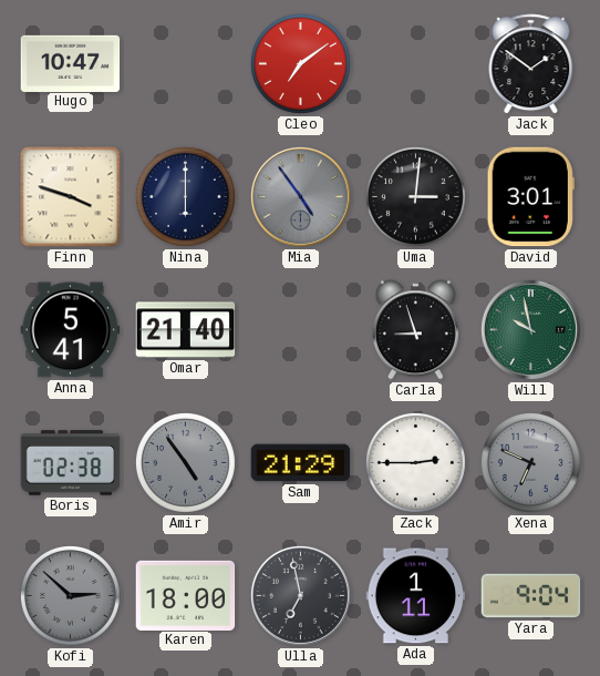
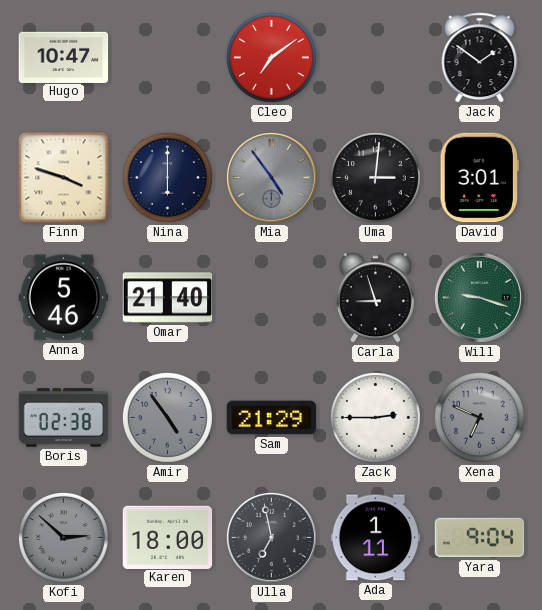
Anna: 5:41 -> 5:46 (64, 298)
Will: 9:58 -> 9:18 (479, 297)
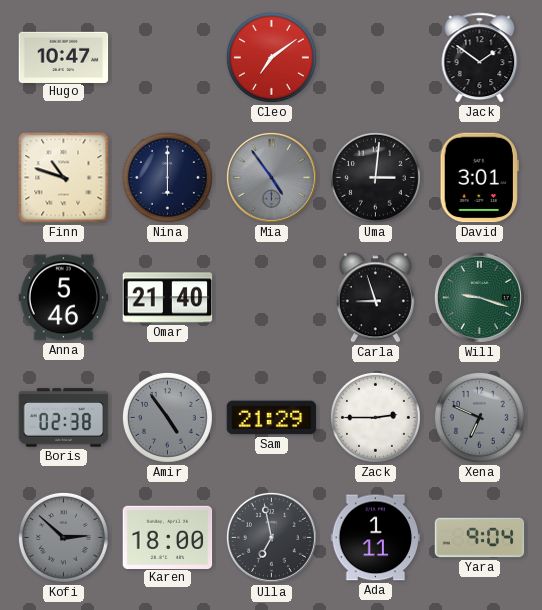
Finn: 3:48 -> 10:48 (64, 178)
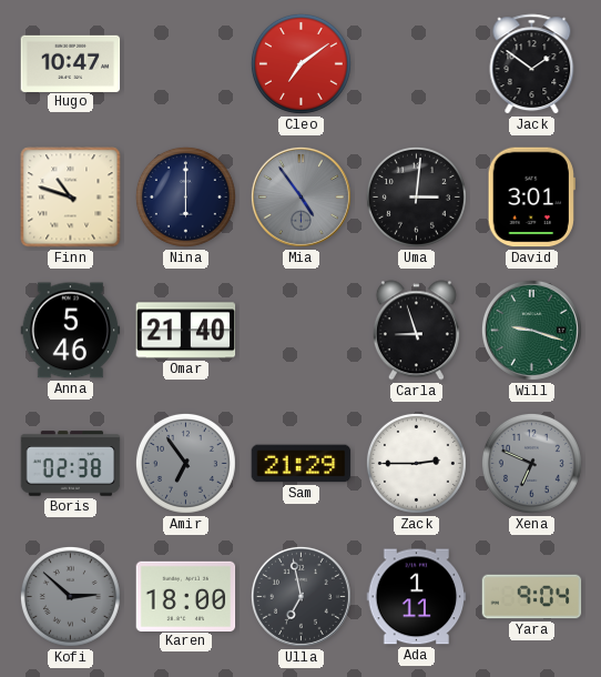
Amir: 4:54 -> 6:54 (185, 463)
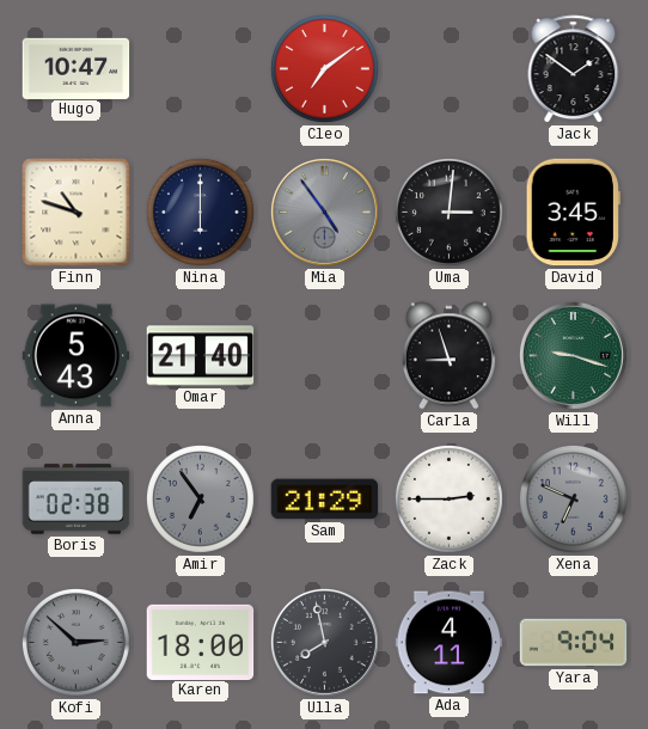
David: 3:01 -> 3:45 (573, 213)
Anna: 5:46 -> 5:43 (77, 356)
Ulla: 6:58 -> 7:58 (324, 642)
Ada: 1:11 -> 4:11 (450, 643)
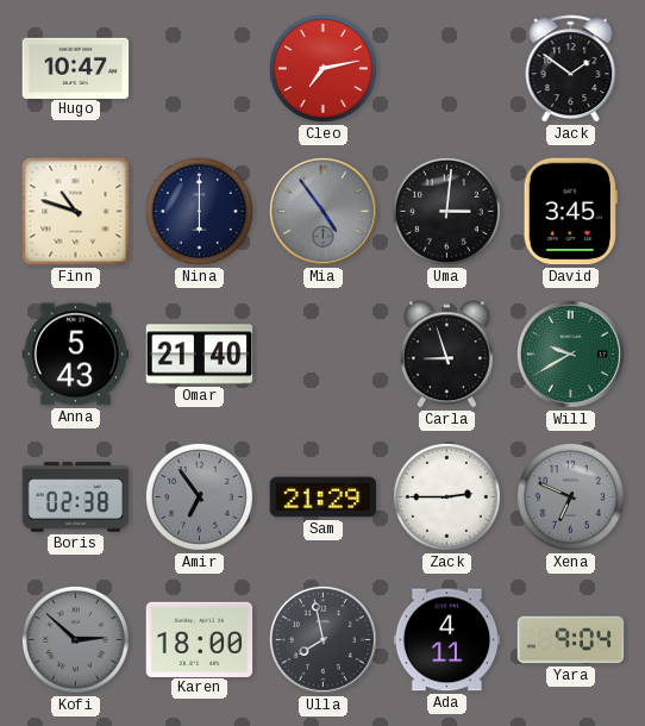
Cleo: 7:09 -> 7:13 (322, 68)
Will: 9:18 -> 9:40 (570, 353)
